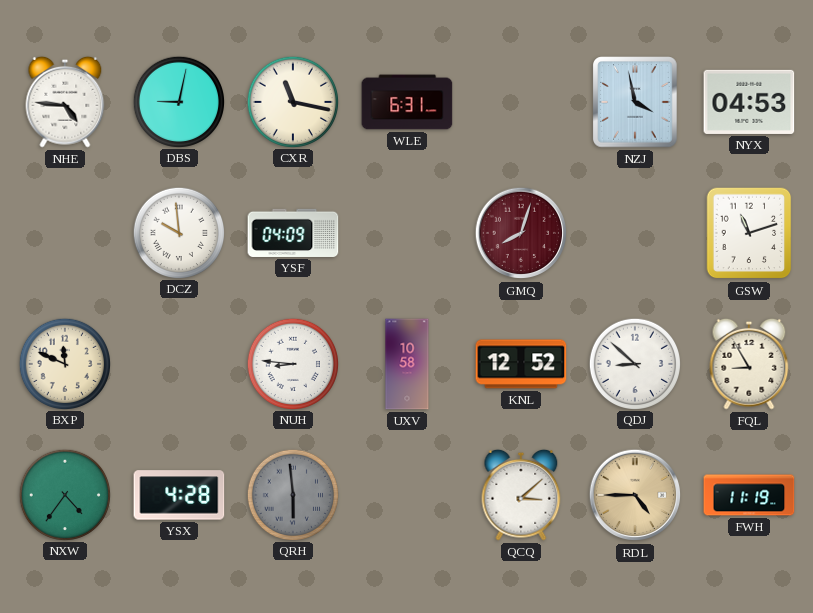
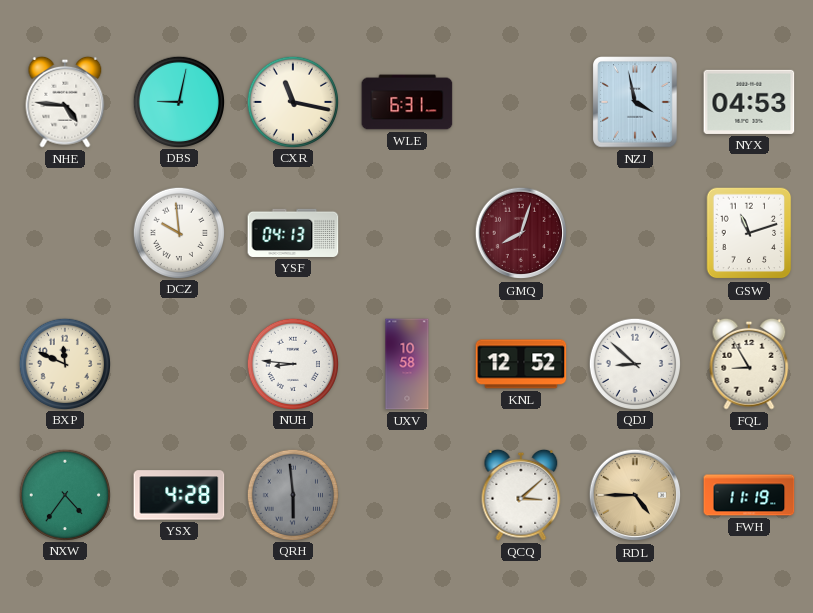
YSF: 04:09 -> 04:13 (293, 233)
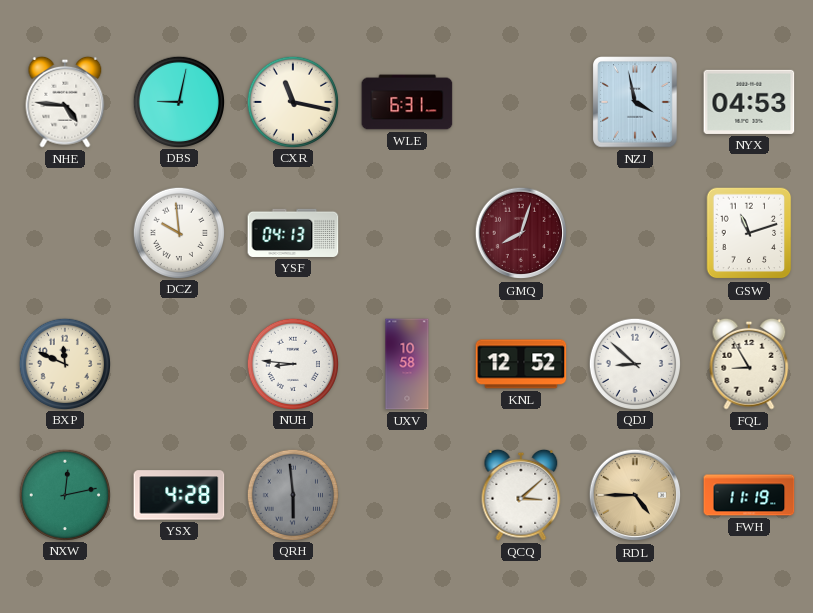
NXW: 4:36 -> 12:13 (64, 494)
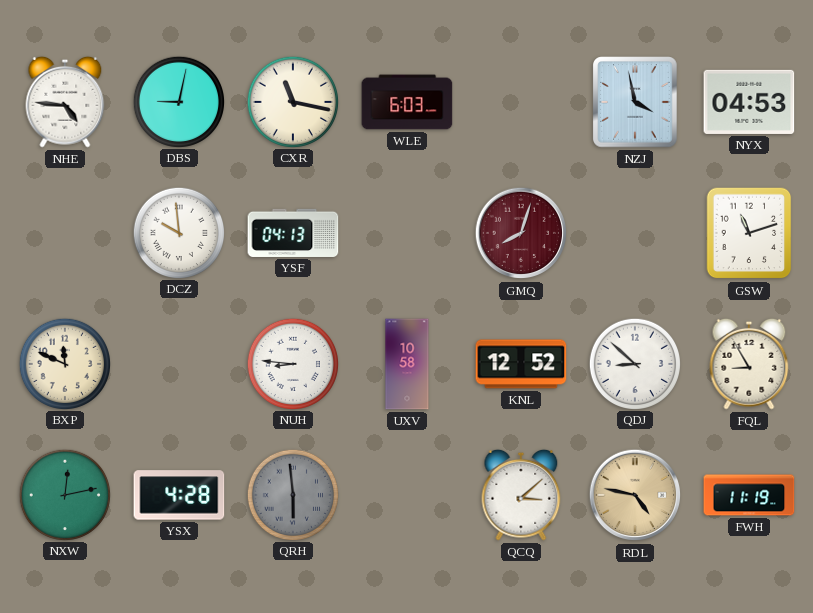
WLE: 6:31 -> 6:03 (407, 102)
RDL: 4:45 -> 4:47 (635, 495)
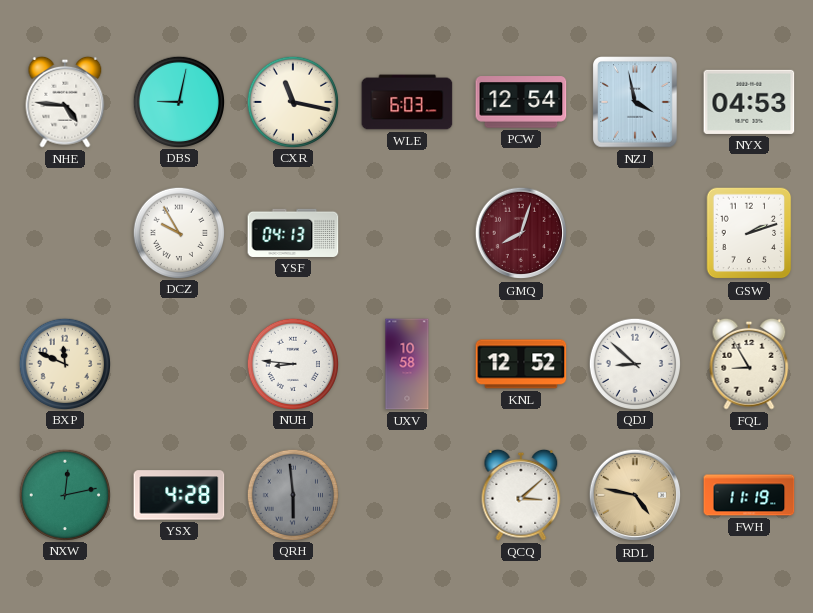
PCW: none -> 12:54 (521, 102)
DCZ: 9:59 -> 9:55 (178, 232)
GSW: 11:12 -> 2:12 (749, 233)
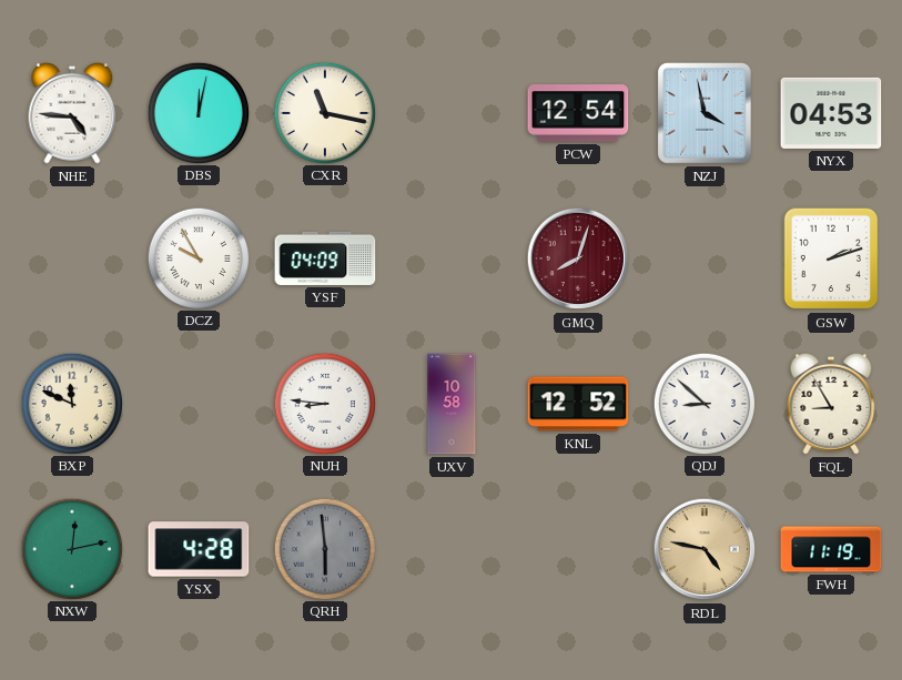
DBS: 9:02 -> 12:02 (197, 112)
WLE: 6:03 -> none (407, 102)
YSF: 04:13 -> 04:09 (325, 258)
QCQ: 3:08 -> none (521, 495)
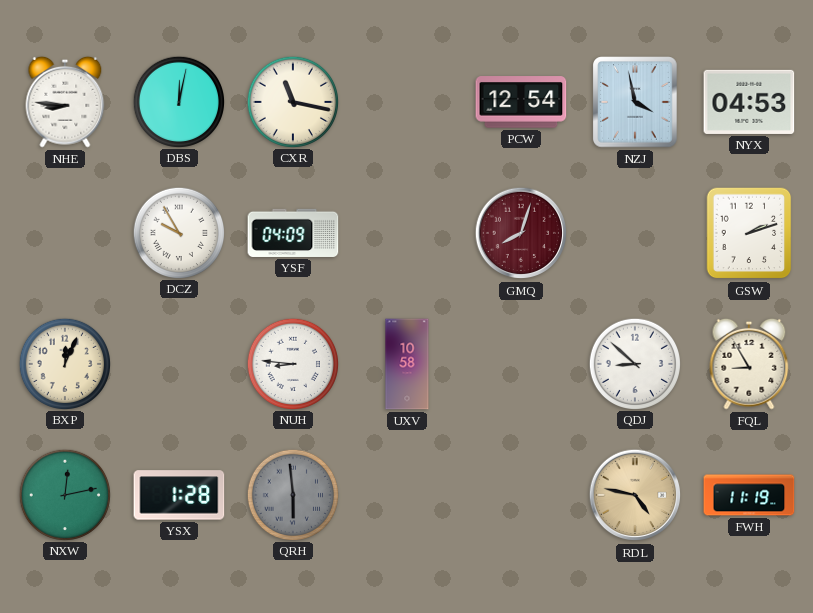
NHE: 4:46 -> 8:46 (65, 102)
BXP: 11:49 -> 12:04 (64, 363)
KNL: 12:52 -> none (578, 404)
YSX: 4:28 -> 1:28 (179, 495)
